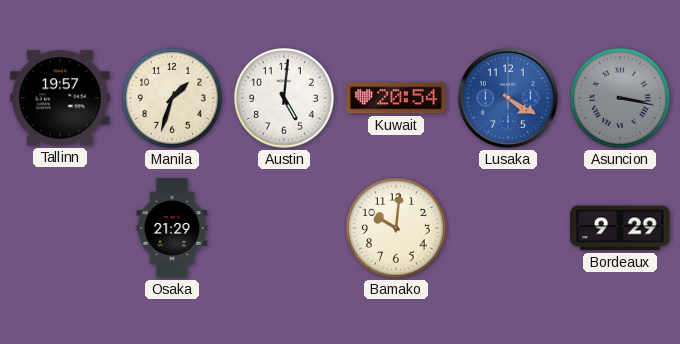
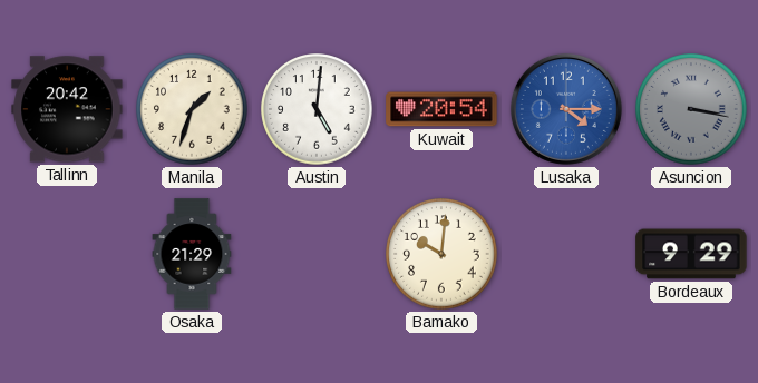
Tallinn: 19:57 -> 20:42 (67, 109)
Lusaka: 4:20 -> 4:15 (566, 109)
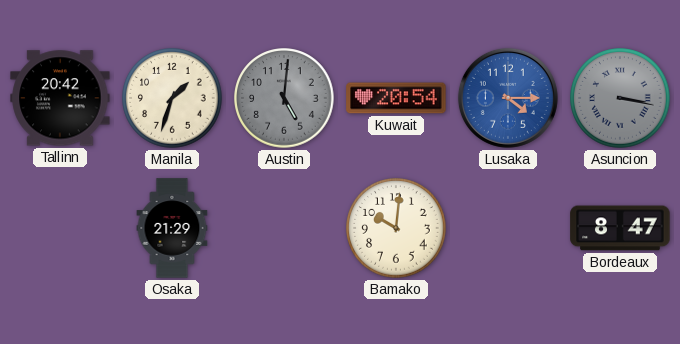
Austin dial: white -> grey (284, 98)
Bordeaux: 9:29 -> 8:47 (620, 228)
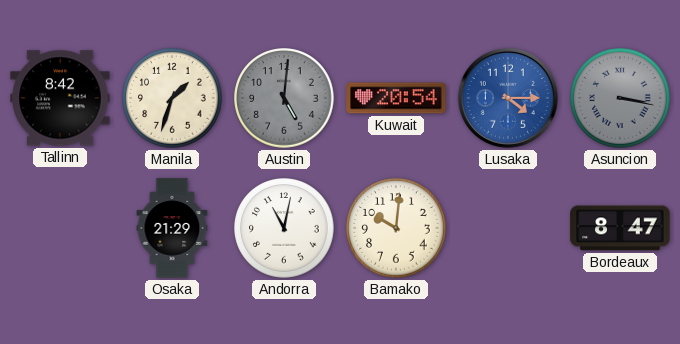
Tallinn: 20:42 -> 8:42 (60, 98)
Andorra: none -> 11:02 (284, 228)
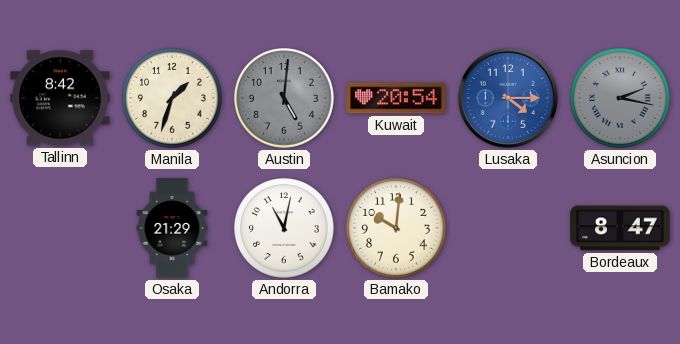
Asuncion: 3:17 -> 2:17 (620, 98)
